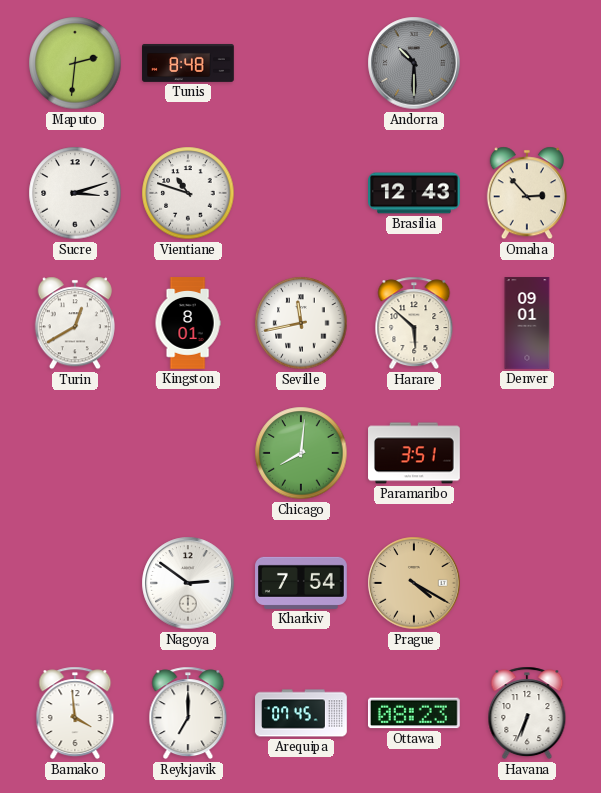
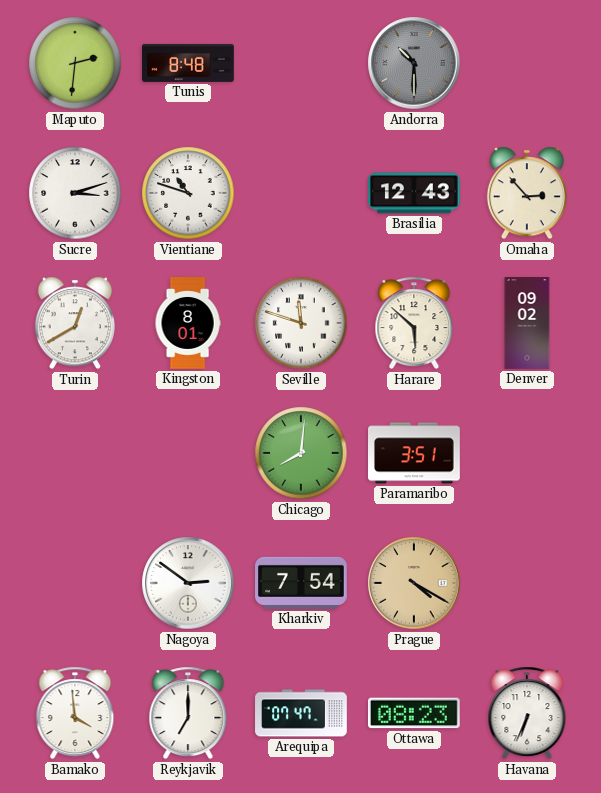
Seville: 11:43 -> 11:48 (301, 323)
Denver: 09:01 -> 09:02 (527, 323)
Arequipa: 07:45 -> 07:47 (301, 713)
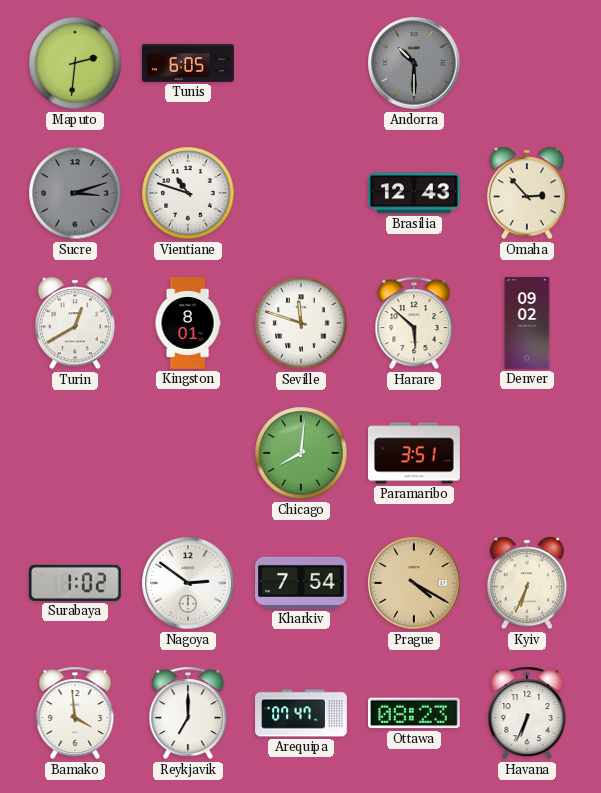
Tunis: 8:48 -> 6:05 (188, 63)
Sucre dial: white -> grey (75, 193)
Surabaya: none -> 1:02 (76, 583)
Kyiv: none -> 6:34 (527, 583)
